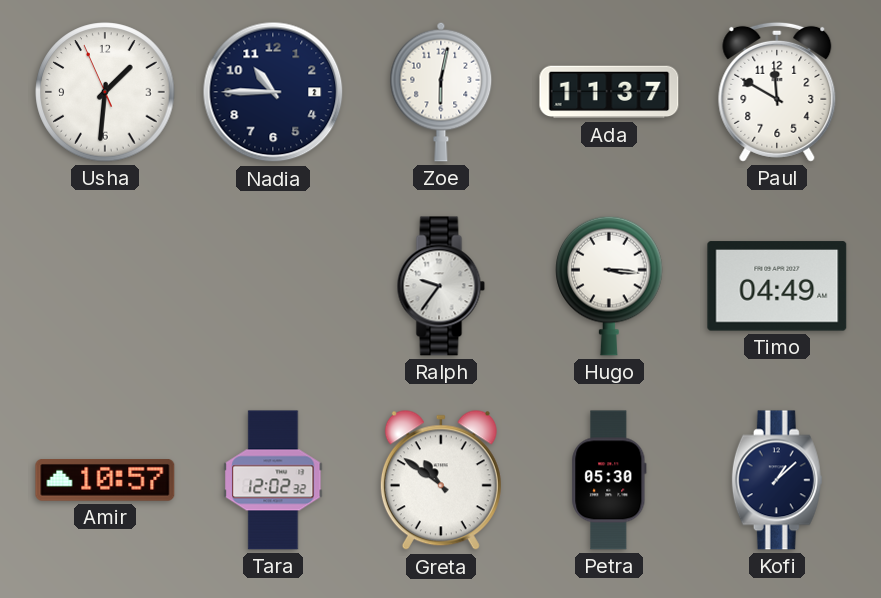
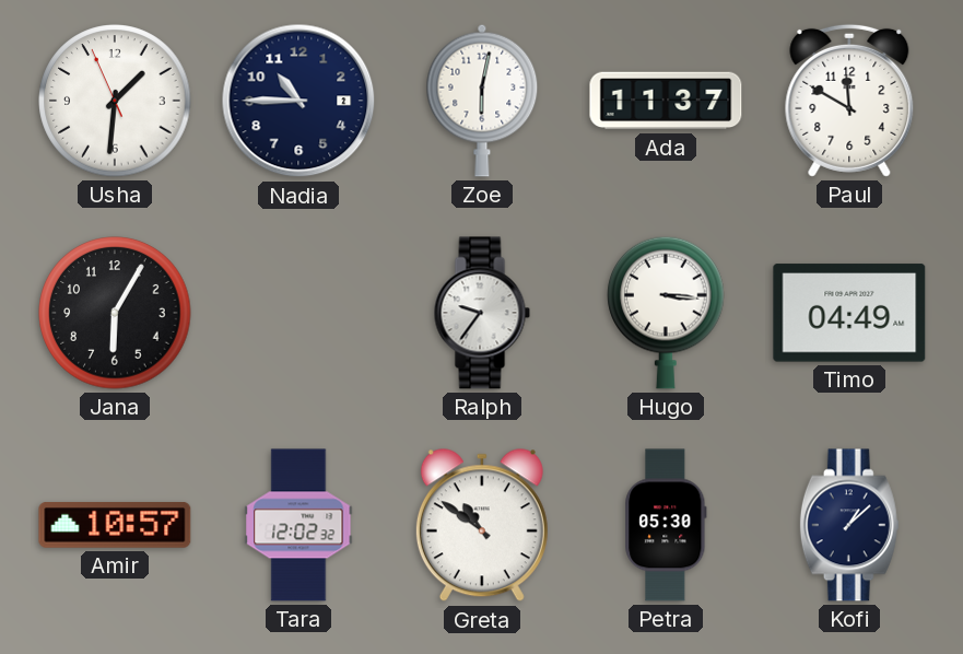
Jana: none -> 6:05 (115, 313)
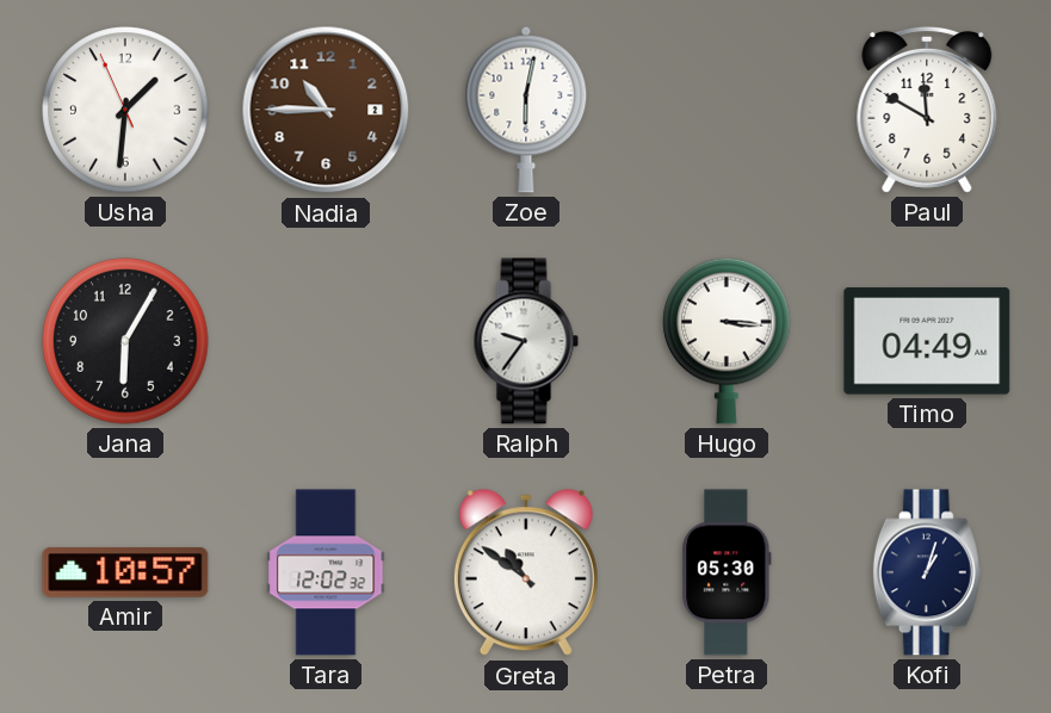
Nadia dial: navy -> brown (326, 110)
Ada: 11:37 -> none (666, 101)
Kofi: 1:08 -> 1:03 (927, 572)
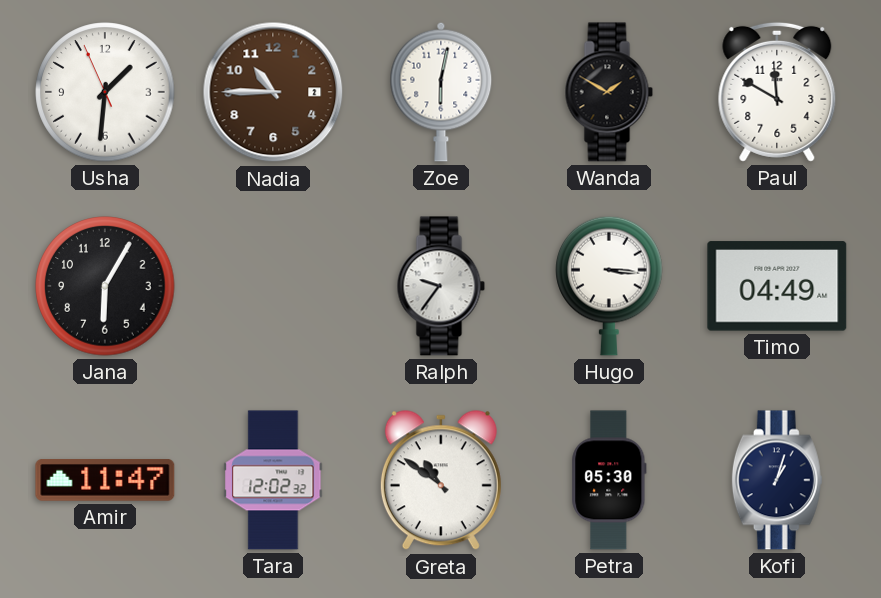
Wanda: none -> 1:50 (609, 92)
Amir: 10:57 -> 11:47 (105, 481)
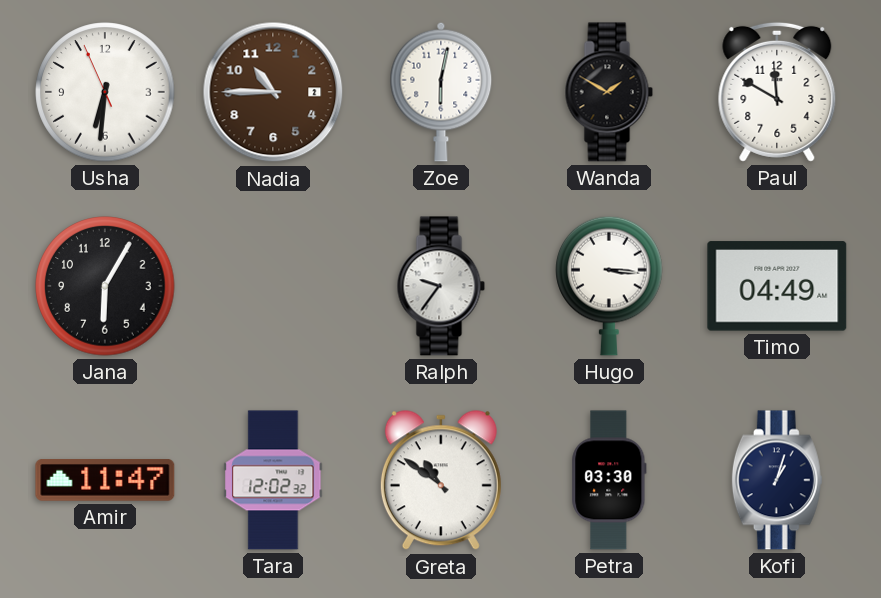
Usha: 1:30 -> 6:30 (105, 92)
Petra: 05:30 -> 03:30 (609, 480)
